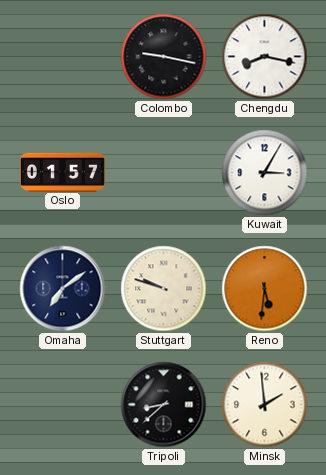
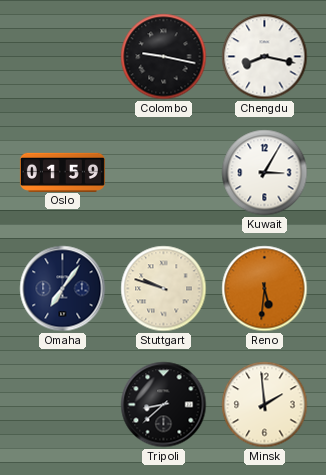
Oslo: 01:57 -> 01:59 (62, 172)
Omaha: 7:09 -> 7:06 (63, 289)
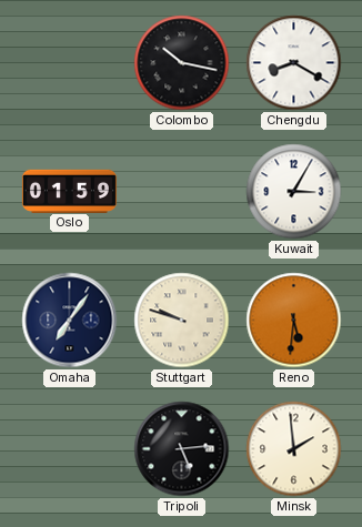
Colombo: 9:17 -> 10:17 (182, 63)
Chengdu: 8:17 -> 8:20 (294, 63)
Tripoli: 8:38 -> 5:14 (182, 449)
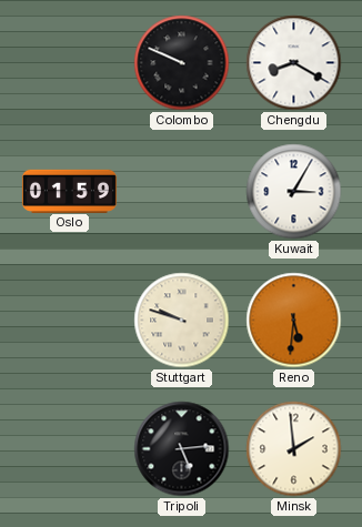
Colombo: 10:17 -> 9:49 (182, 63)
Omaha: 7:06 -> none (70, 321)
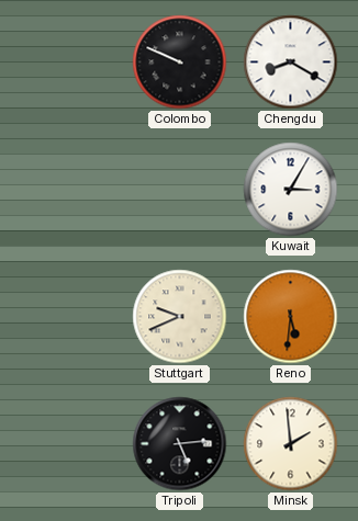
Oslo: 01:59 -> none (69, 191)
Stuttgart: 9:48 -> 9:41 (180, 317)
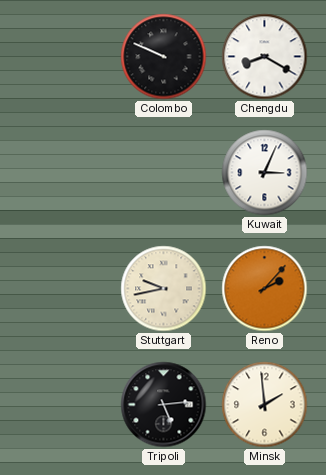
Kuwait: 3:05 -> 3:04 (265, 173)
Stuttgart: 9:41 -> 9:43 (164, 289)
Reno: 5:31 -> 2:07 (265, 289)
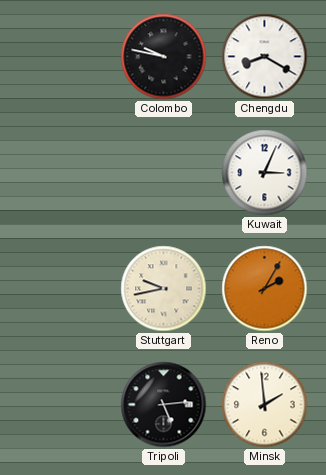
Colombo: 9:49 -> 9:47 (164, 57)
Reno: 2:07 -> 2:05 (265, 289)
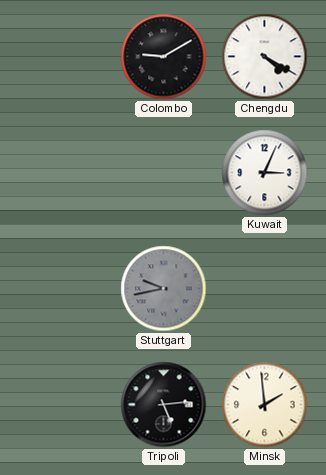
Colombo: 9:47 -> 9:10 (164, 57)
Chengdu: 8:20 -> 4:20 (265, 57)
Stuttgart dial: cream -> grey (164, 289)
Reno: 2:05 -> none (265, 289)
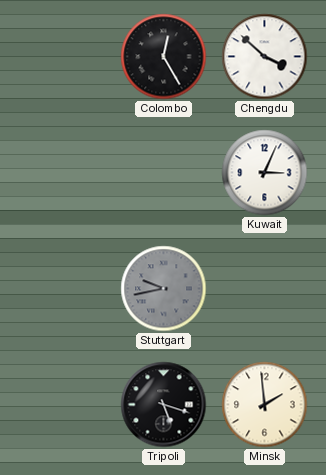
Colombo: 9:10 -> 12:25 (164, 57)
Chengdu: 4:20 -> 3:52 (265, 57)
Tripoli: 5:14 -> 5:18 (164, 405)
